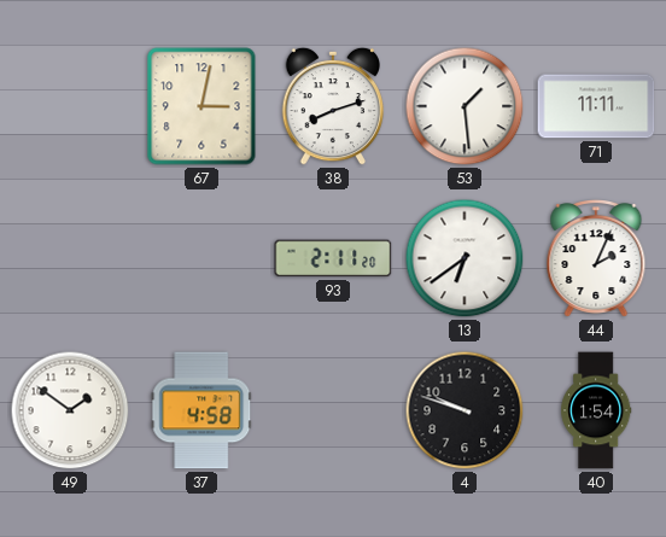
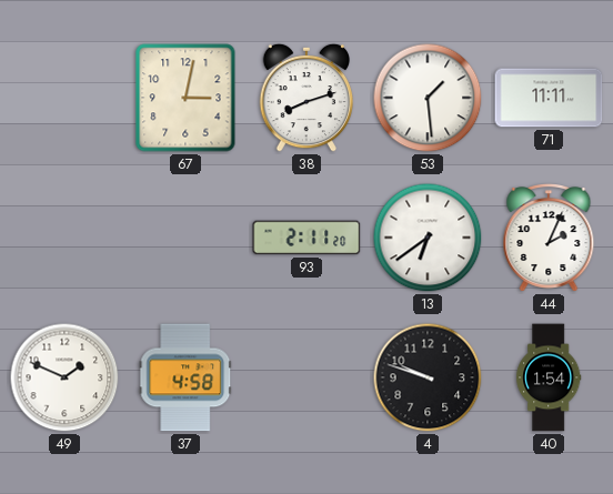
49: 1:51 -> 1:49 (64, 377)
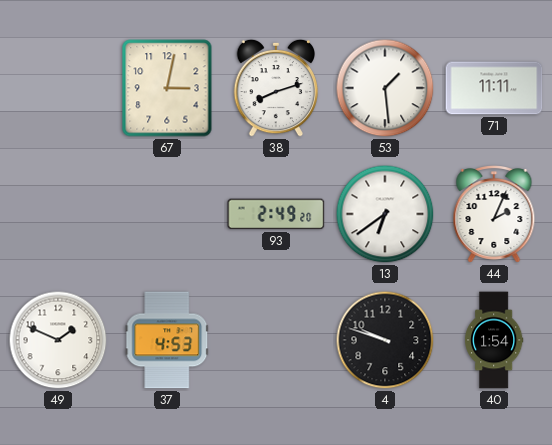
93: 2:11 -> 2:49 (276, 214)
37: 4:58 -> 4:53 (167, 340)
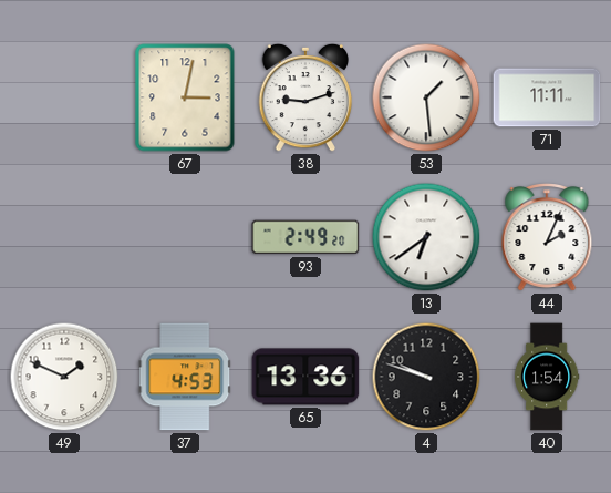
38: 8:12 -> 9:12 (305, 97)
65: none -> 13:36 (305, 377)
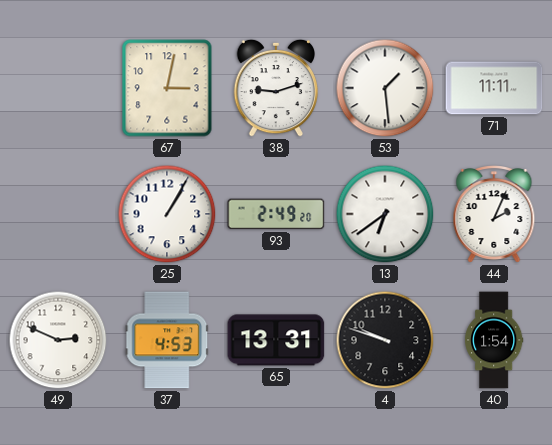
25: none -> 1:05 (167, 214)
49: 1:49 -> 2:49 (58, 340)
65: 13:36 -> 13:31 (276, 340)
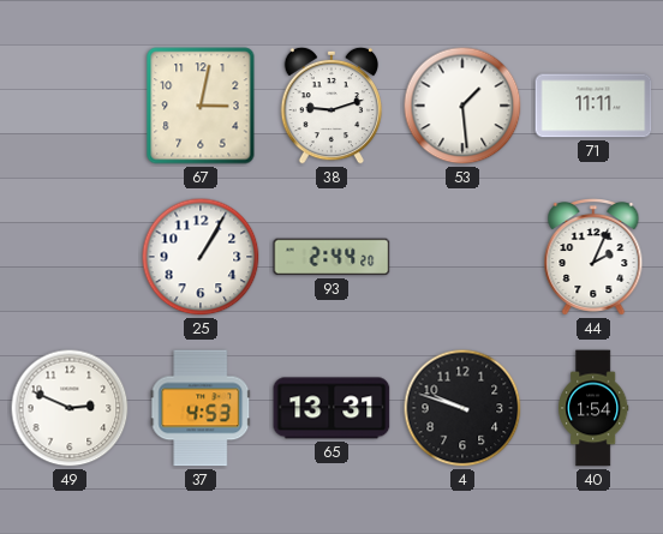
93: 2:49 -> 2:44 (331, 257)
13: 6:39 -> none (385, 214)
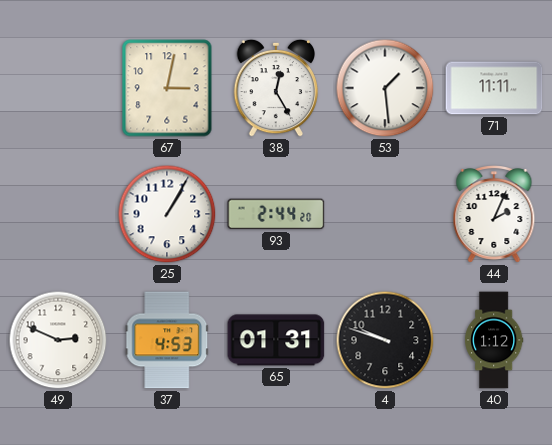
38: 9:12 -> 12:25 (276, 88)
65: 13:31 -> 01:31 (276, 340)
40: 1:54 -> 1:12 (494, 340)
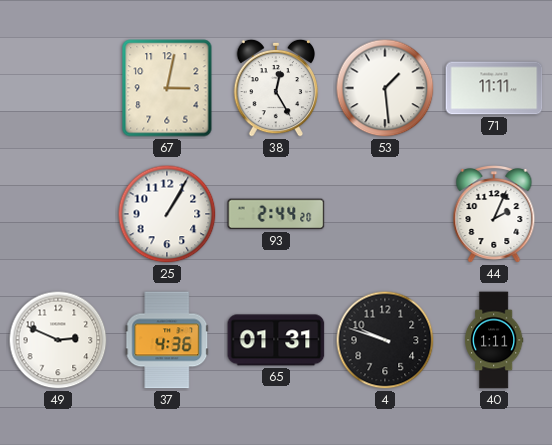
37: 4:53 -> 4:36 (167, 340)
40: 1:12 -> 1:11 (494, 340)
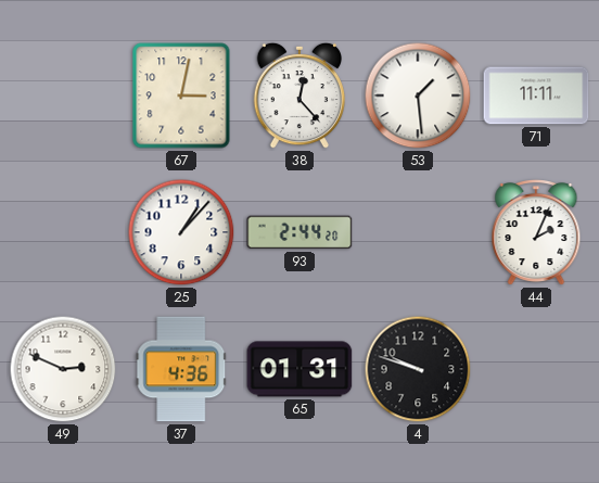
38: 12:25 -> 12:23 (299, 96)
25: 1:05 -> 1:07 (181, 232)
40: 1:11 -> none (494, 340)
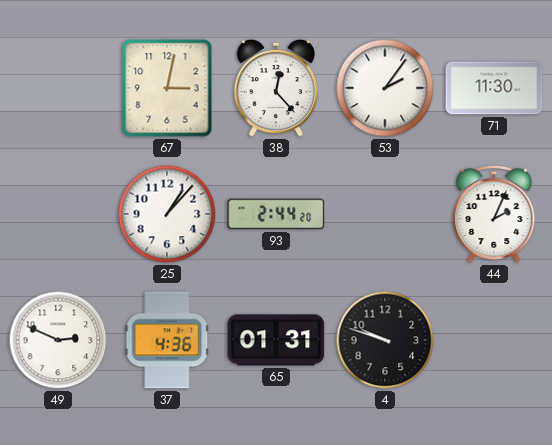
53: 1:29 -> 2:06 (385, 88)
71: 11:11 -> 11:30 (494, 88)
